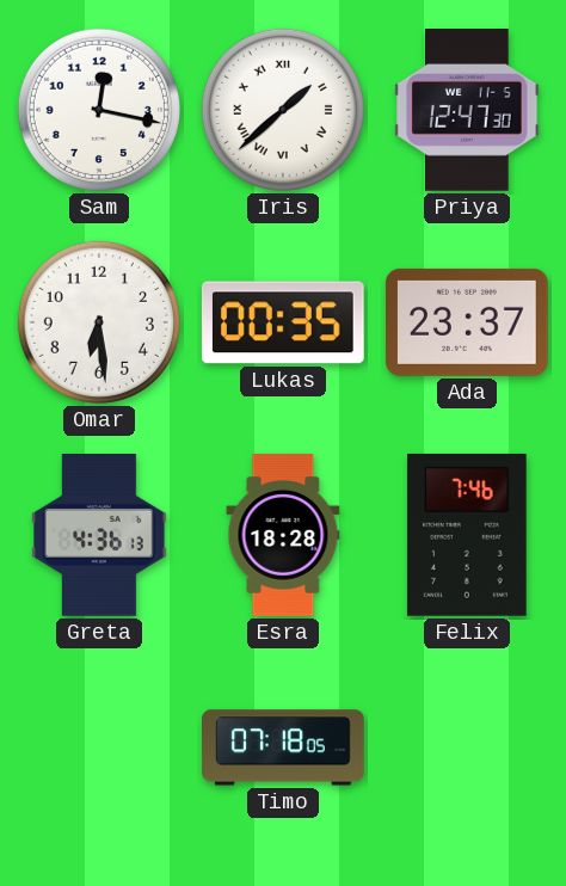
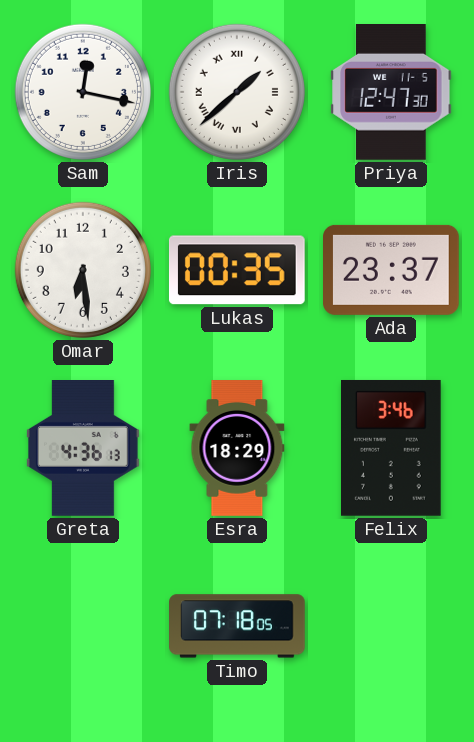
Esra: 18:28 -> 18:29 (237, 448)
Felix: 7:46 -> 3:46 (392, 448)
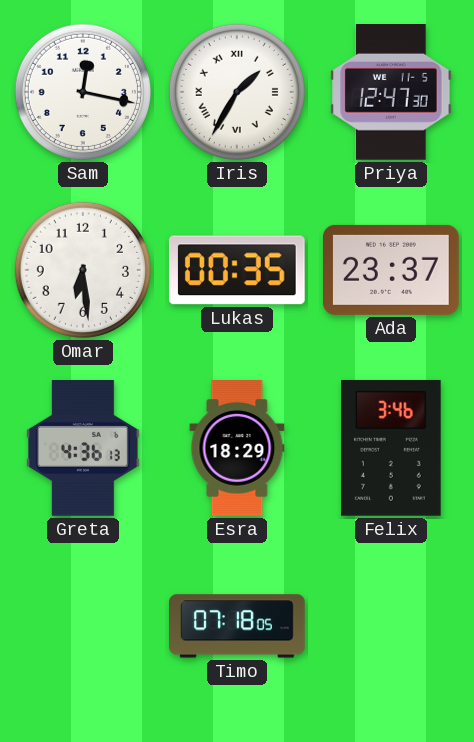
Iris: 1:38 -> 1:35 (237, 92)
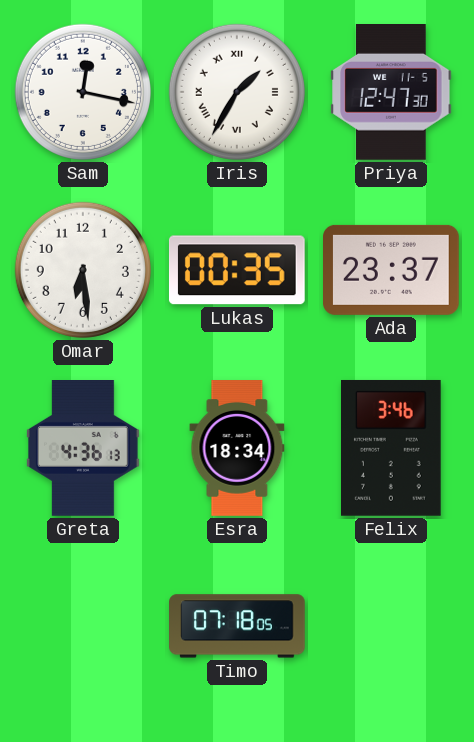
Esra: 18:29 -> 18:34 (237, 448)
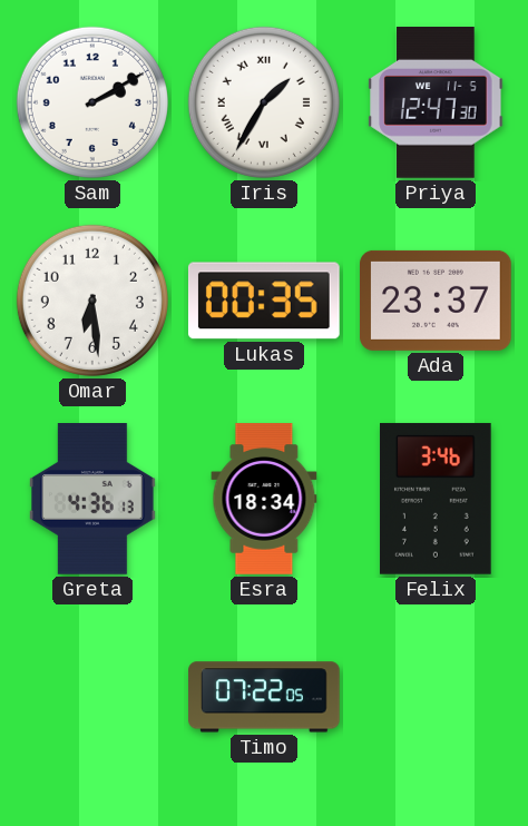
Sam: 12:17 -> 2:10 (92, 102)
Timo: 07:18 -> 07:22 (264, 697)
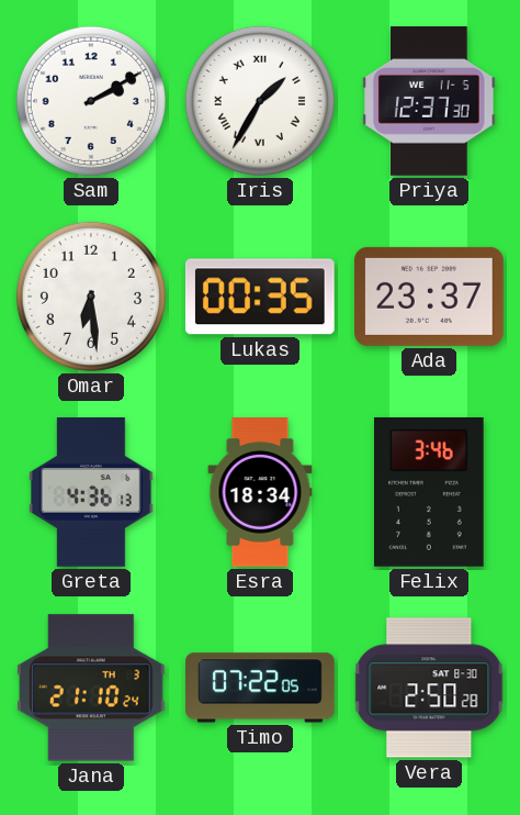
Priya: 12:47 -> 12:37 (429, 102)
Jana: none -> 21:10 (91, 688)
Vera: none -> 2:50 (429, 688)
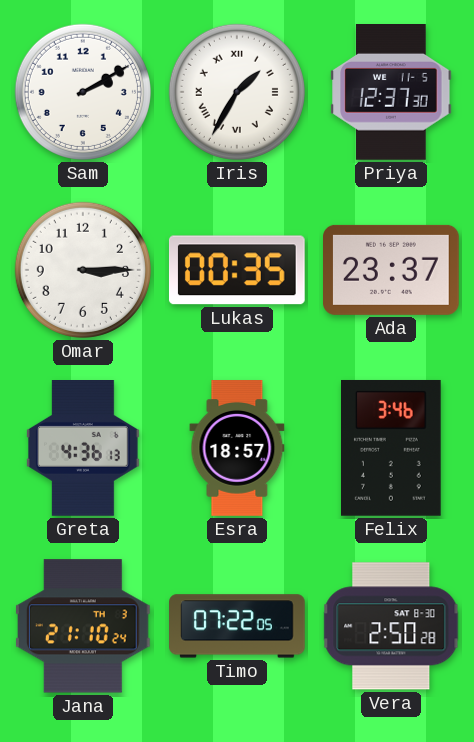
Omar: 6:29 -> 3:15 (83, 270)
Esra: 18:34 -> 18:57 (237, 448)
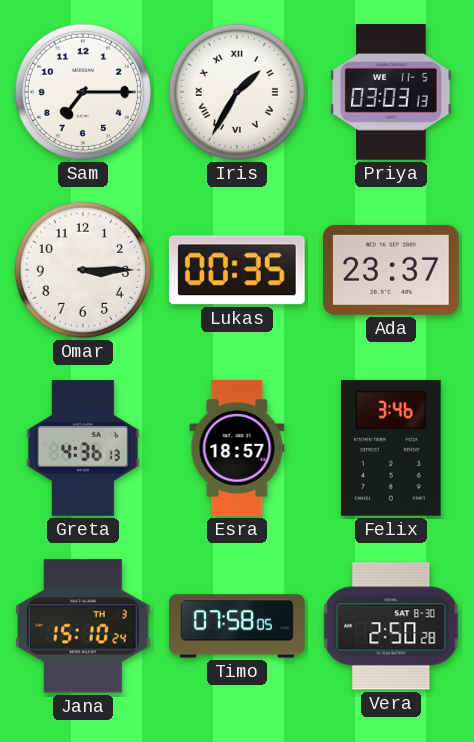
Sam: 2:10 -> 7:15 (83, 92)
Priya: 12:37 -> 03:03 (391, 93)
Jana: 21:10 -> 15:10 (83, 626)
Timo: 07:22 -> 07:58 (237, 626)
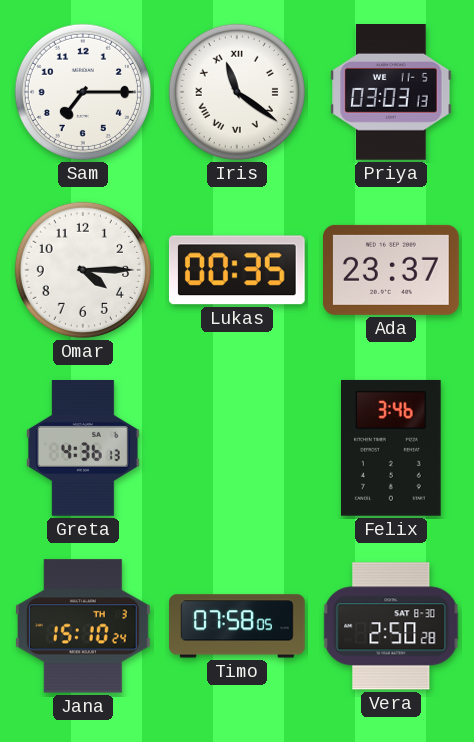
Iris: 1:35 -> 11:21 (237, 92)
Omar: 3:15 -> 4:15 (83, 270)
Esra: 18:57 -> none (237, 448)
